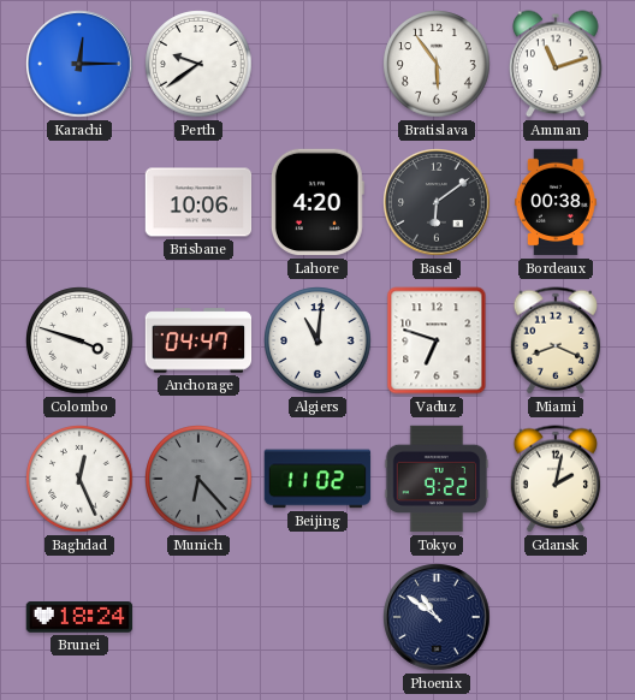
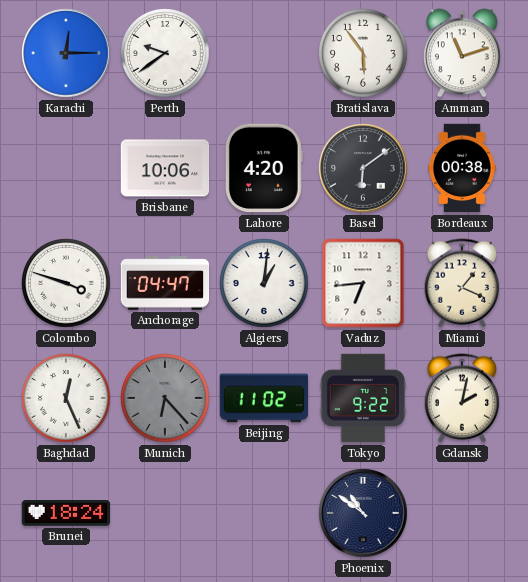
Algiers: 11:01 -> 1:01 (264, 283)
Vaduz: 6:48 -> 6:44 (363, 283)
Miami: 8:19 -> 1:19 (462, 283)
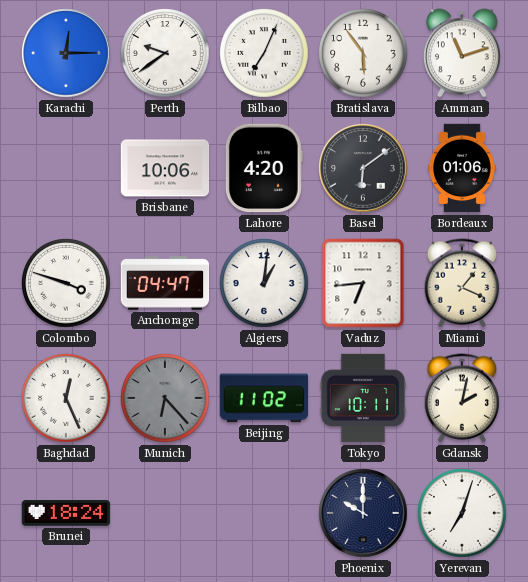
Bilbao: none -> 7:04 (264, 53)
Bordeaux: 00:38 -> 01:06 (463, 168)
Tokyo: 9:22 -> 10:11 (363, 398)
Phoenix: 10:51 -> 10:00 (363, 513)
Yerevan: none -> 7:03 (462, 513)
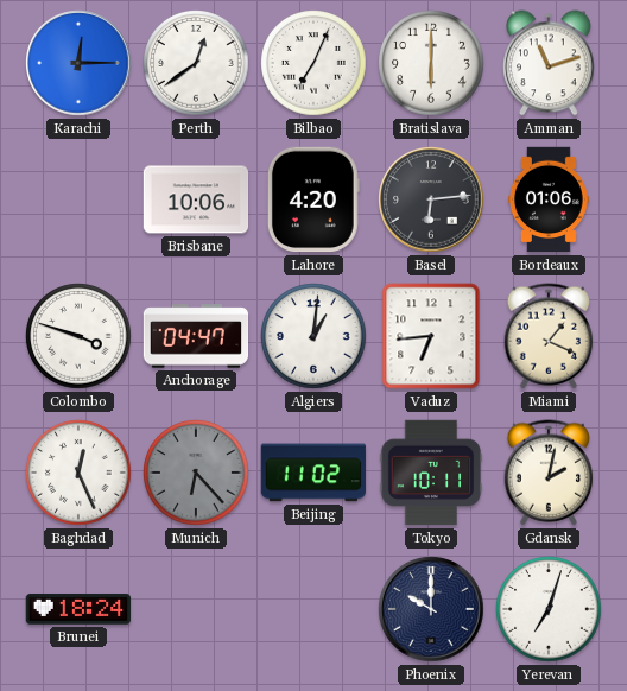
Perth: 9:39 -> 12:39 (196, 63)
Bratislava: 5:54 -> 6:00 (431, 63)
Basel: 6:09 -> 6:14 (431, 199)
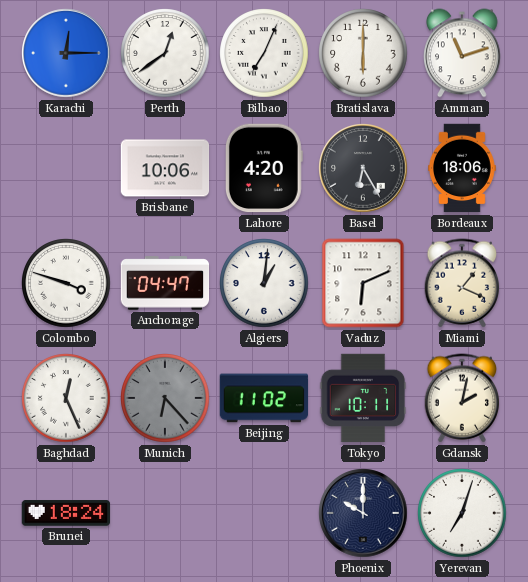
Basel: 6:14 -> 6:25 (363, 168)
Bordeaux: 01:06 -> 18:06 (463, 168)
Vaduz: 6:44 -> 6:11 (363, 283)
